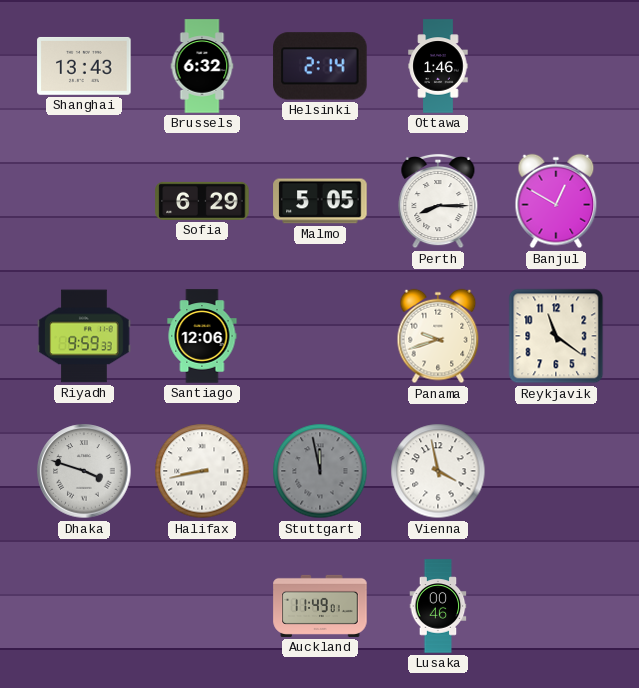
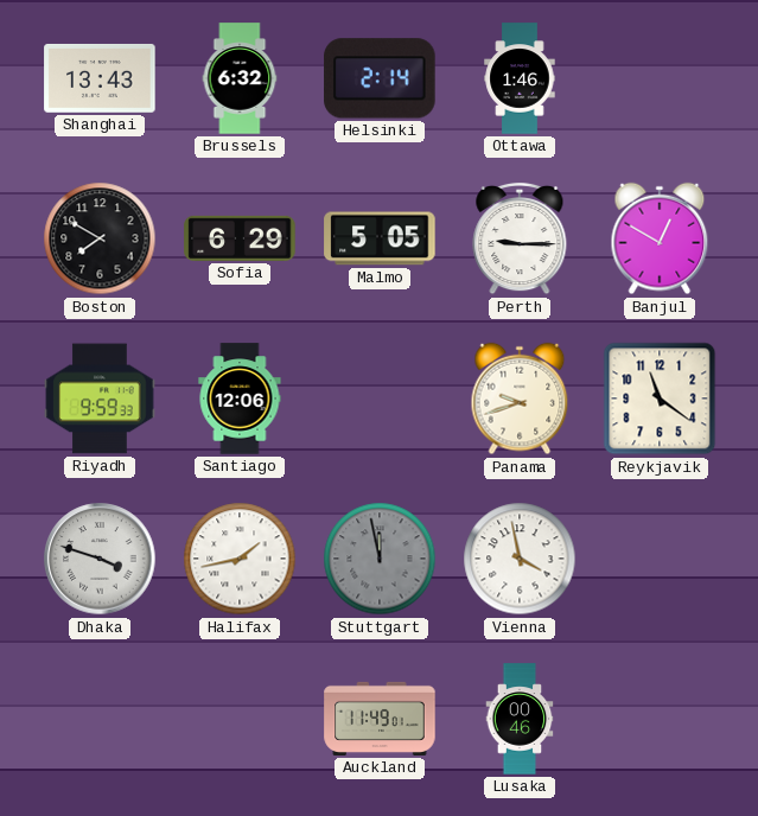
Boston: none -> 7:50 (100, 238)
Perth: 8:15 -> 9:15 (520, 238)
Halifax: 8:43 -> 1:43 (240, 559)
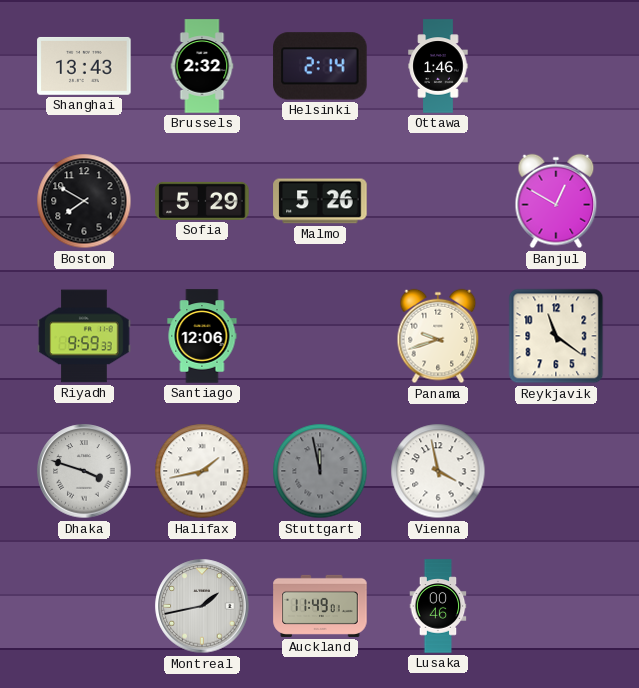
Brussels: 6:32 -> 2:32 (202, 66)
Sofia: 6:29 -> 5:29 (202, 201)
Malmo: 5:05 -> 5:26 (320, 201)
Perth: 9:15 -> none (520, 238)
Montreal: none -> 1:43 (202, 606)
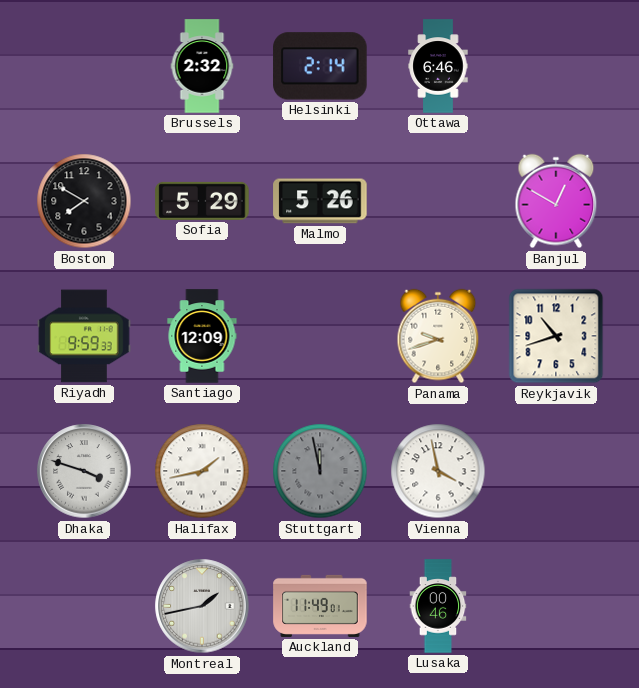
Shanghai: 13:43 -> none (84, 66)
Ottawa: 1:46 -> 6:46 (438, 66)
Santiago: 12:06 -> 12:09 (202, 336)
Reykjavik: 11:21 -> 10:42 (556, 336)
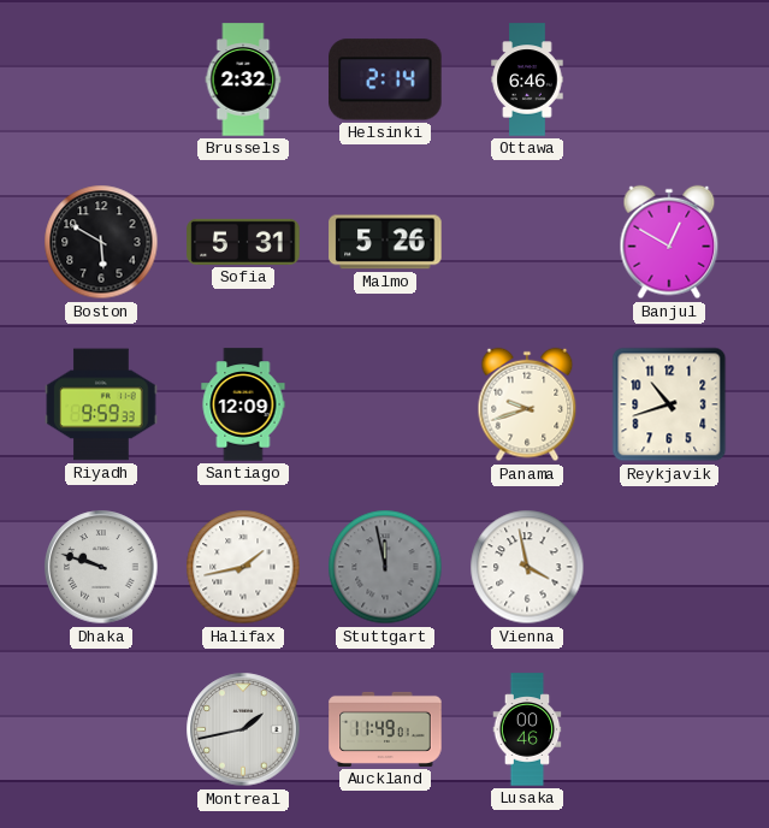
Boston: 7:50 -> 5:50 (101, 242)
Sofia: 5:29 -> 5:31 (243, 242)
Dhaka: 3:48 -> 9:48 (101, 567)
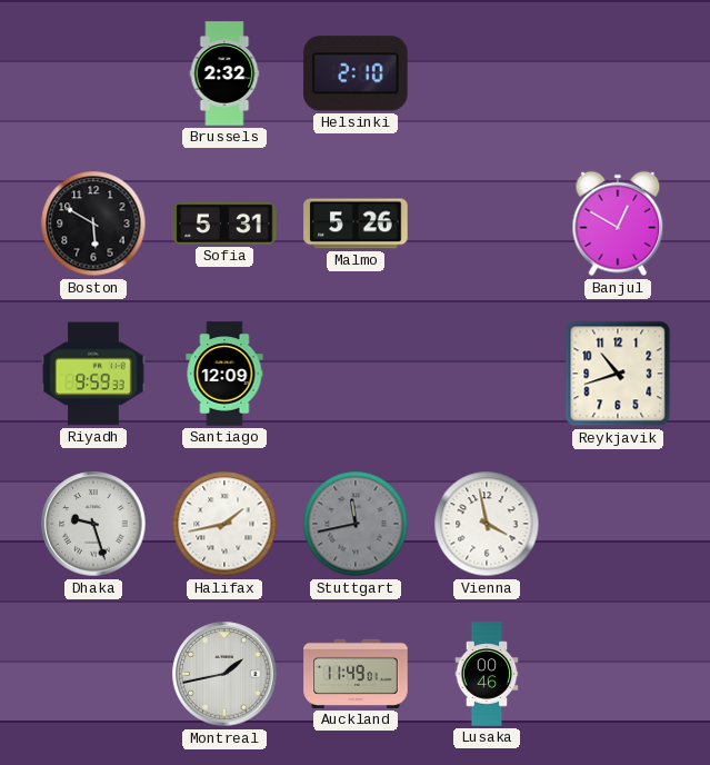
Helsinki: 2:14 -> 2:10 (356, 73)
Ottawa: 6:46 -> none (527, 79)
Panama: 9:42 -> none (527, 404)
Dhaka: 9:48 -> 9:27 (93, 524)
Stuttgart: 11:58 -> 11:43 (356, 524)
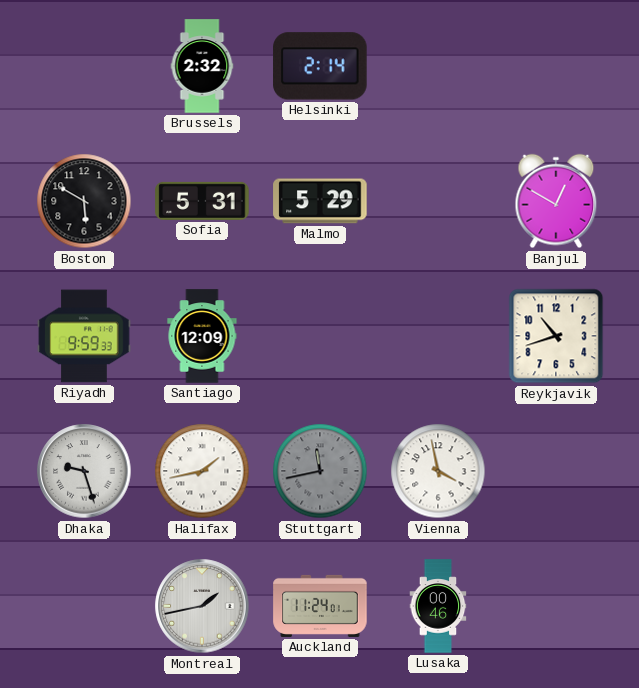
Helsinki: 2:10 -> 2:14 (320, 66)
Malmo: 5:26 -> 5:29 (320, 201)
Auckland: 11:49 -> 11:24 (320, 606)
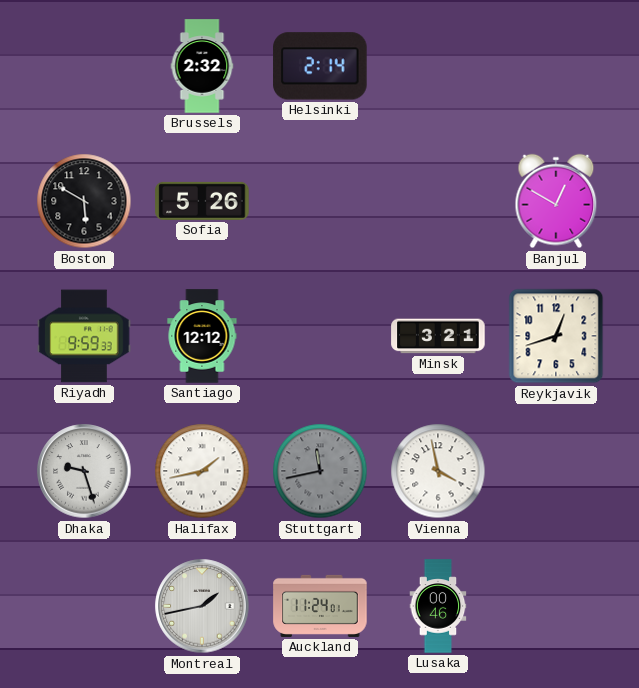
Sofia: 5:31 -> 5:26 (202, 201)
Malmo: 5:29 -> none (320, 201)
Santiago: 12:09 -> 12:12 (202, 336)
Minsk: none -> 3:21 (438, 336)
Reykjavik: 10:42 -> 12:42 (556, 336)
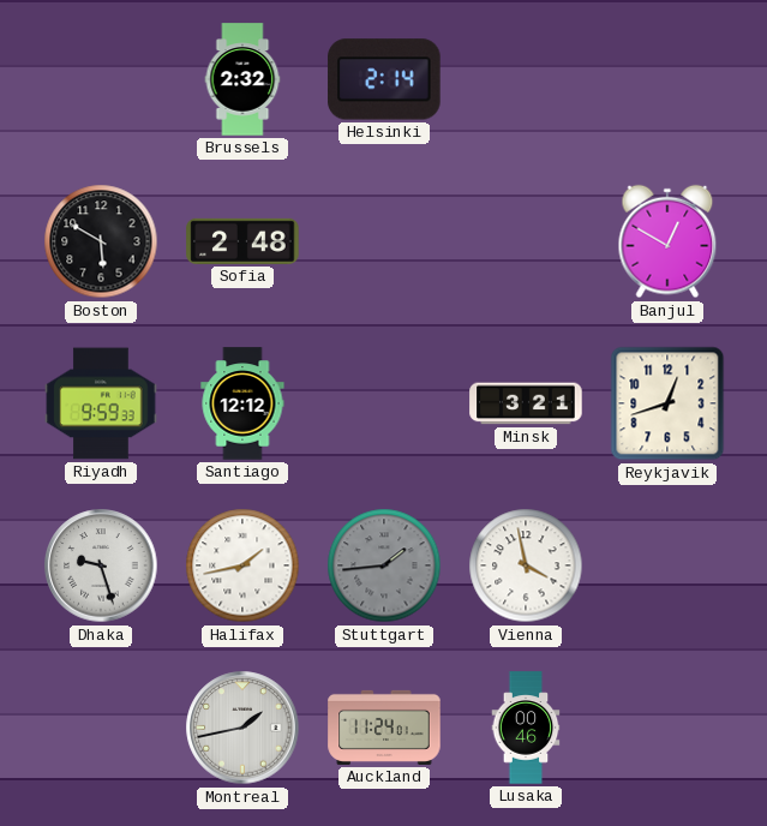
Sofia: 5:26 -> 2:48 (242, 241)
Stuttgart: 11:43 -> 1:44 (384, 565)
